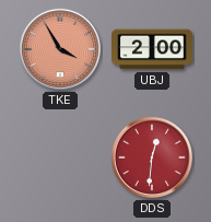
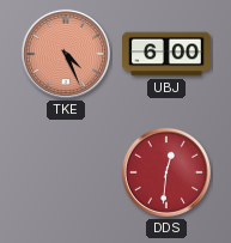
TKE: 3:55 -> 4:26 (66, 54)
UBJ: 2:00 -> 6:00 (166, 54)
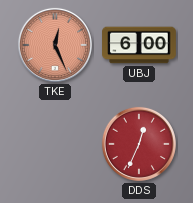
TKE: 4:26 -> 12:26 (55, 45)
DDS: 12:31 -> 12:34 (139, 144)
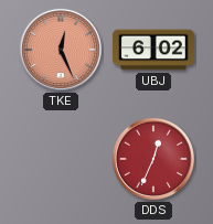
UBJ: 6:00 -> 6:02 (153, 50)
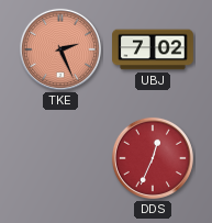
TKE: 12:26 -> 2:26 (60, 49)
UBJ: 6:02 -> 7:02 (153, 49)
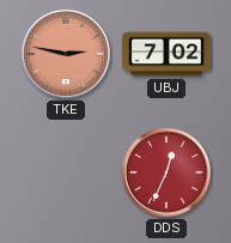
TKE: 2:26 -> 2:47 (66, 54)
